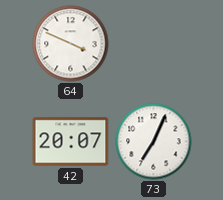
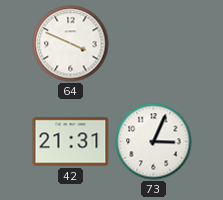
42: 20:07 -> 21:31 (71, 142)
73: 7:04 -> 3:04 (154, 142)
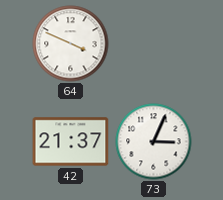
42: 21:31 -> 21:37 (71, 142)
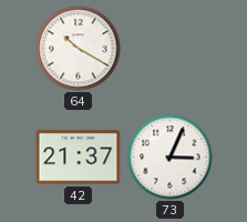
64: 3:49 -> 10:20 (79, 49)
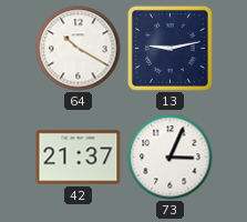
13: none -> 9:13 (169, 48)
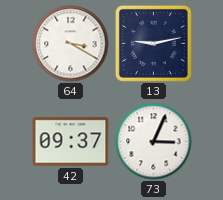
64: 10:20 -> 3:20 (71, 44)
42: 21:37 -> 09:37 (71, 142)
